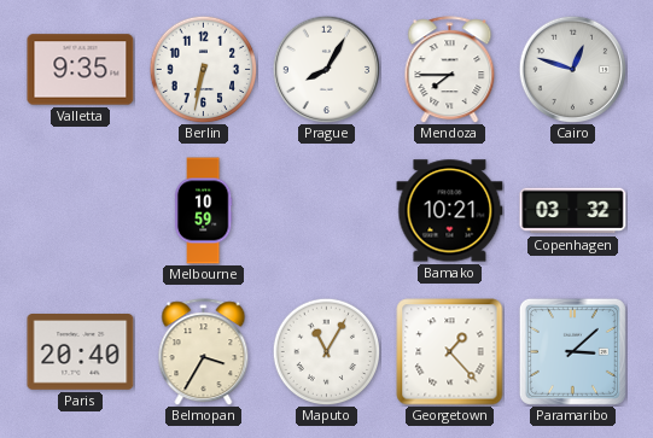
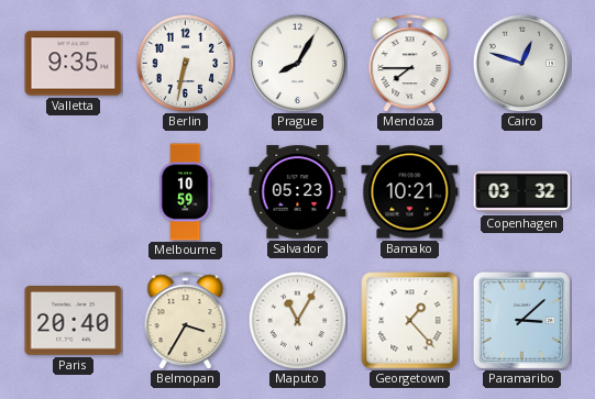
Salvador: none -> 05:23 (298, 192)
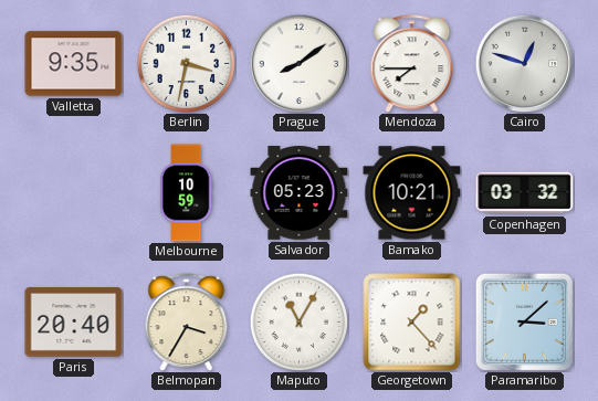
Berlin: 6:32 -> 3:32 (186, 63)
Prague: 8:05 -> 8:09 (298, 63)
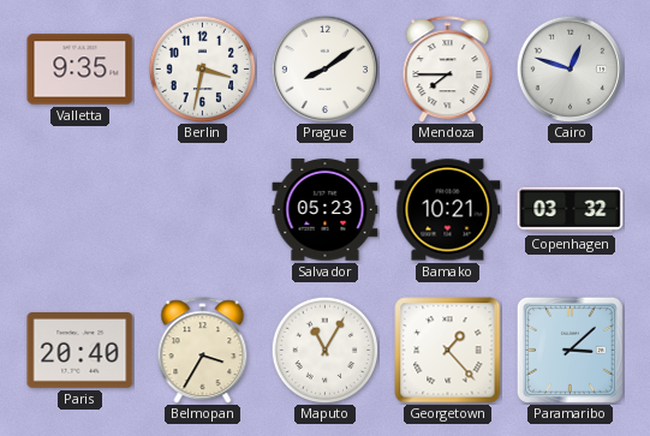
Melbourne: 10:59 -> none (186, 193)
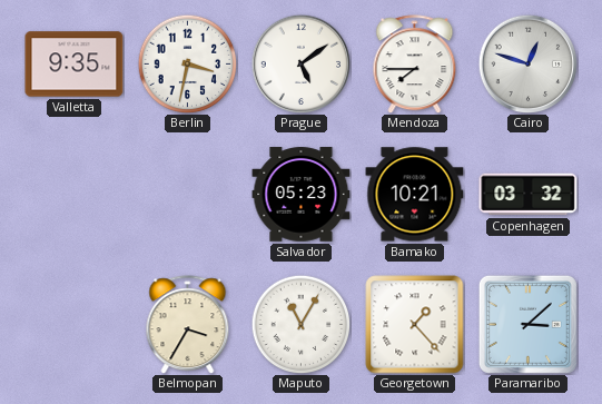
Prague: 8:09 -> 5:09 (300, 63)
Paris: 20:40 -> none (80, 351)
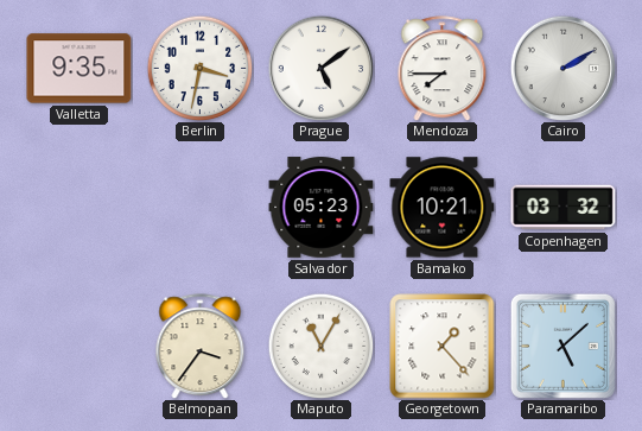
Cairo: 12:48 -> 2:10 (562, 68)
Belmopan: 3:35 -> 3:36 (201, 347)
Paramaribo: 3:08 -> 5:08 (562, 346)
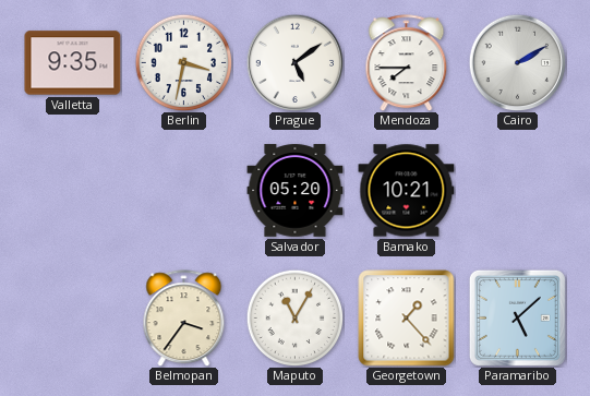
Salvador: 05:23 -> 05:20 (296, 191)
Copenhagen: 03:32 -> none (564, 208)
